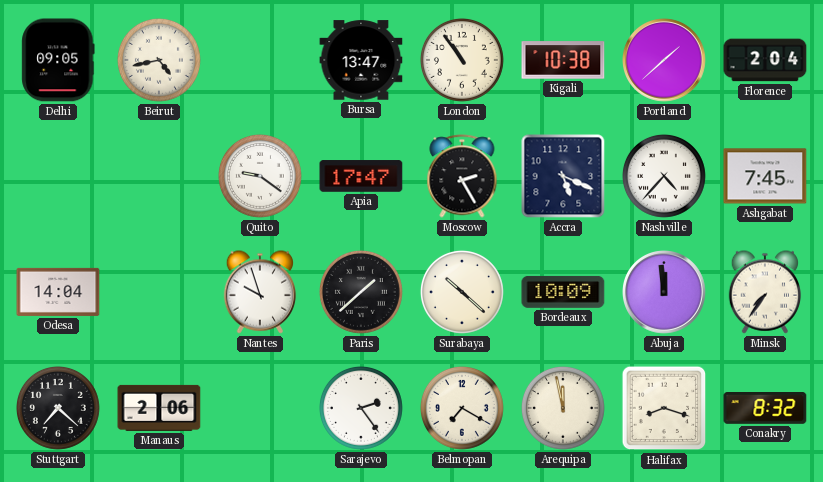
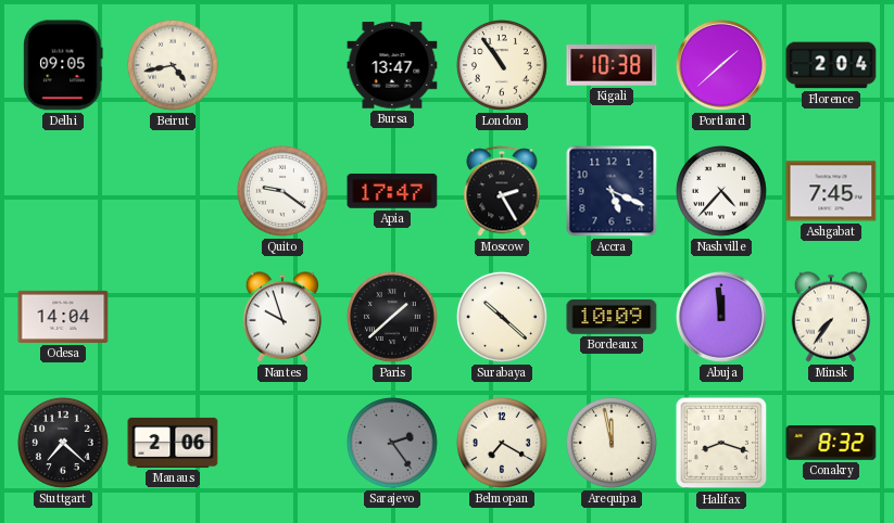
Sarajevo dial: white -> grey (392, 443)
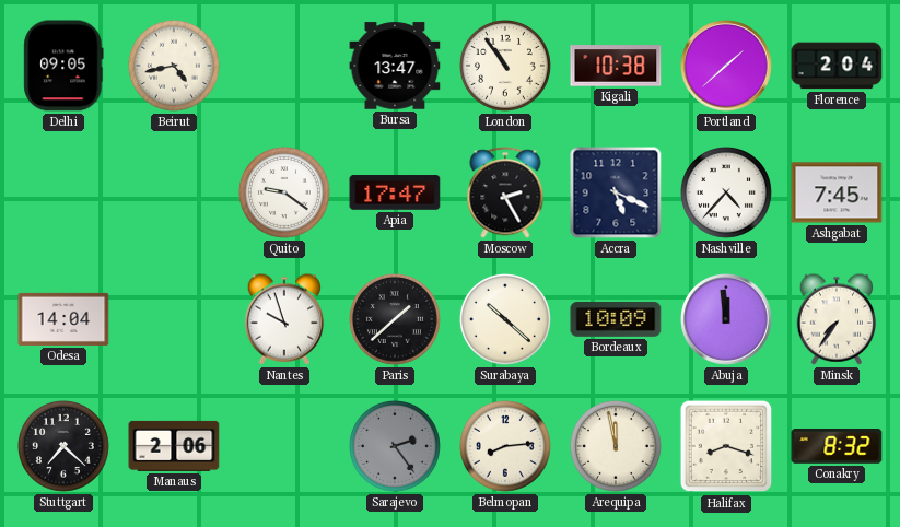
Belmopan: 7:20 -> 8:14 (505, 446)
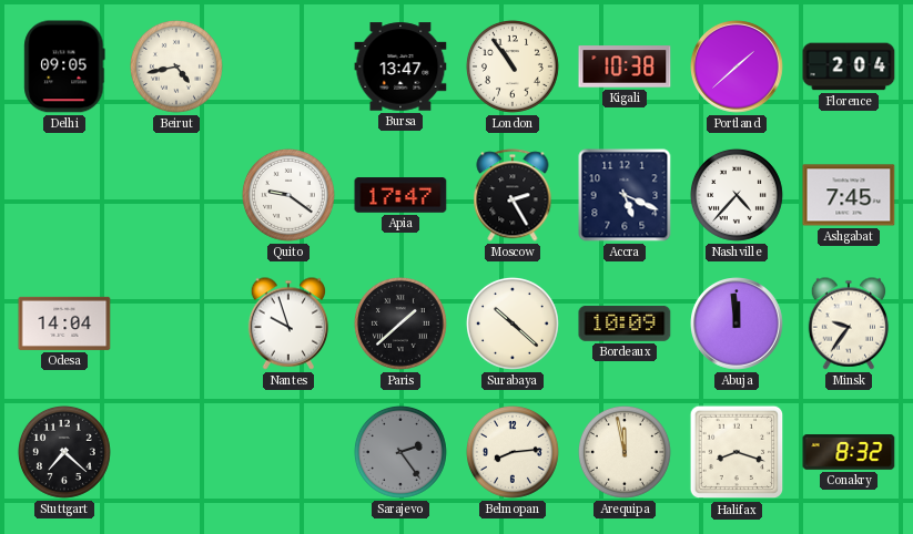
Minsk: 7:36 -> 9:36 (849, 324)
Manaus: 2:06 -> none (174, 446)
